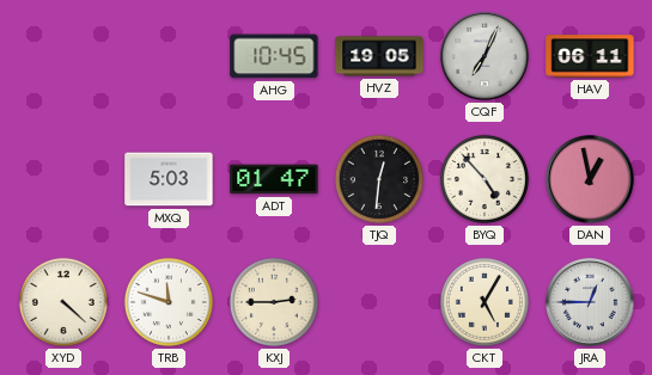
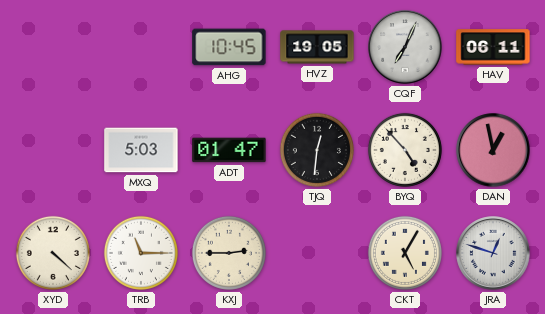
TRB: 11:48 -> 11:15 (141, 253)
JRA: 12:45 -> 12:48 (493, 253)
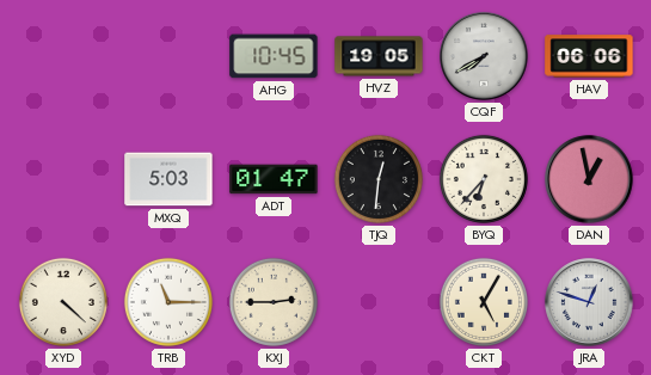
CQF: 7:04 -> 7:40 (484, 56)
HAV: 06:11 -> 06:06 (589, 56)
BYQ: 4:53 -> 6:37 (484, 179)
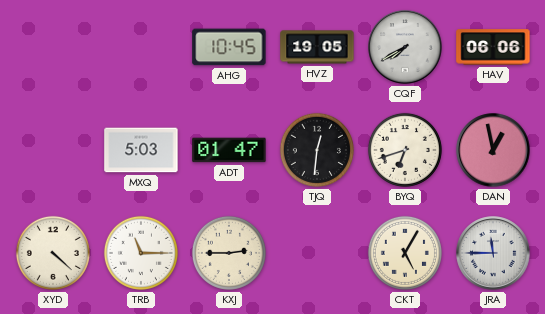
BYQ: 6:37 -> 6:42 (405, 150)
JRA: 12:48 -> 11:45 (493, 253)
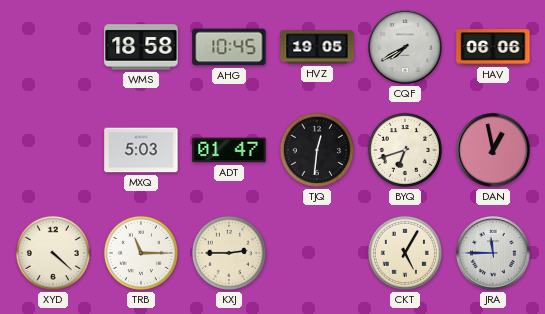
WMS: none -> 18:58 (141, 47)
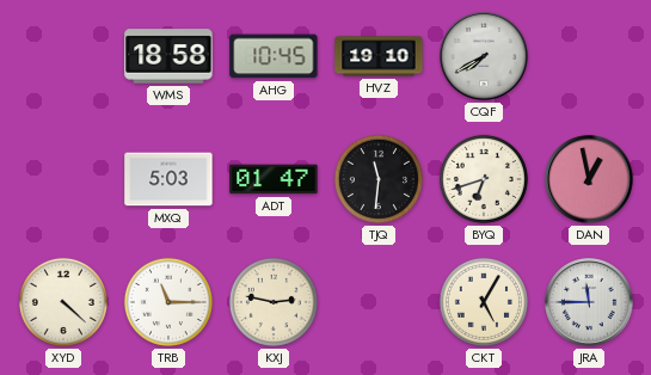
HVZ: 19:05 -> 19:10 (379, 56)
HAV: 06:06 -> none (493, 47)
TJQ: 12:31 -> 11:31 (379, 179)
KXJ: 2:45 -> 2:47 (274, 302)
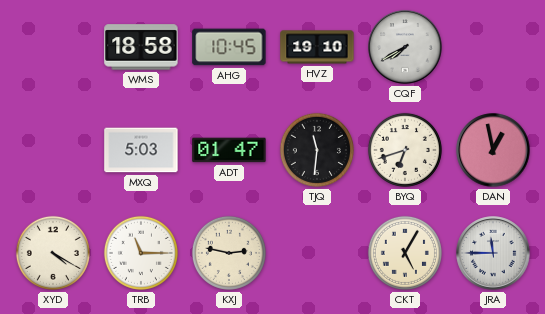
XYD: 4:22 -> 4:20 (53, 253)
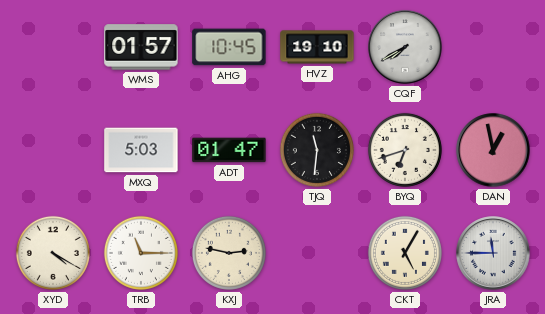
WMS: 18:58 -> 01:57 (141, 47)
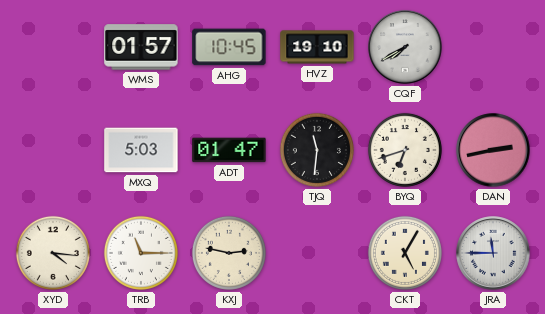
DAN: 12:58 -> 2:43 (493, 150)
XYD: 4:20 -> 4:16 (53, 253)
